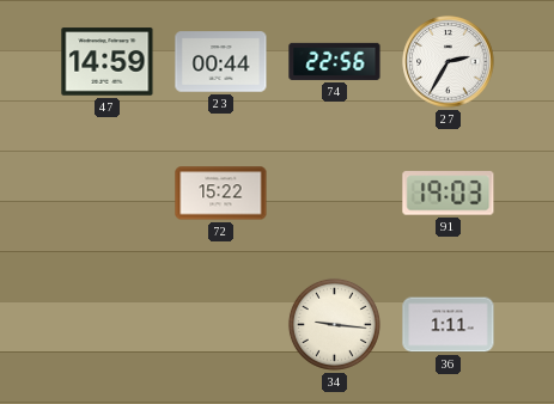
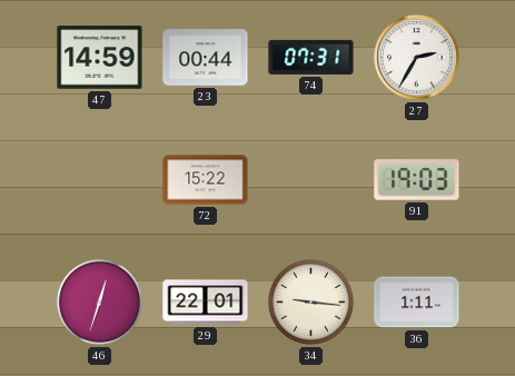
74: 22:56 -> 07:31 (311, 57)
46: none -> 12:33 (99, 301)
29: none -> 22:01 (206, 303)
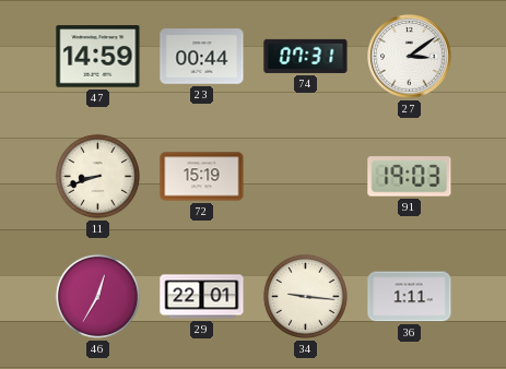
27: 2:35 -> 3:09 (410, 57)
11: none -> 8:42 (97, 176)
72: 15:22 -> 15:19 (202, 177)
46: 12:33 -> 12:35 (97, 296)
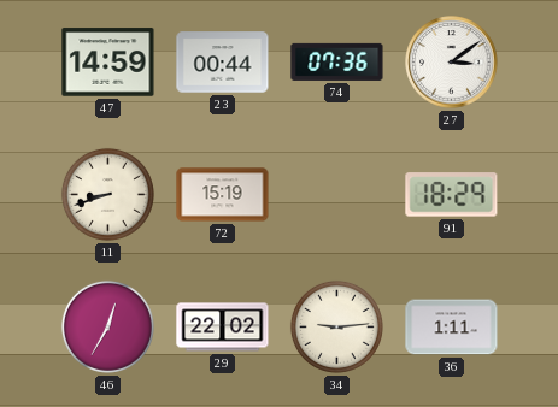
74: 07:31 -> 07:36 (337, 61)
91: 19:03 -> 18:29 (452, 195)
29: 22:01 -> 22:02 (223, 328)
34: 9:16 -> 9:14 (336, 326)
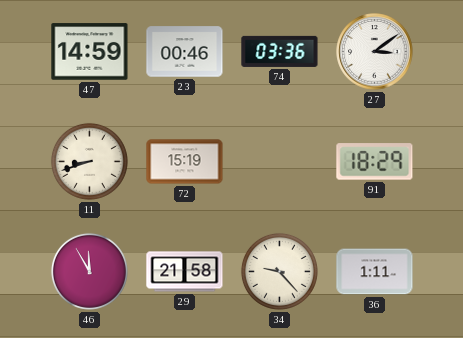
23: 00:44 -> 00:46 (185, 52)
74: 07:36 -> 03:36 (280, 51)
46: 12:35 -> 11:55 (89, 271)
29: 22:02 -> 21:58 (185, 272)
34: 9:14 -> 9:23 (279, 271)
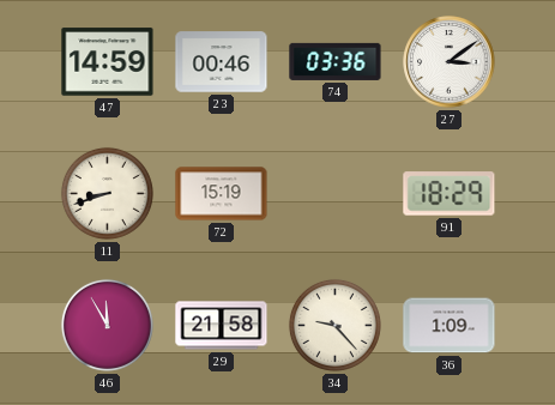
36: 1:11 -> 1:09 (450, 326)
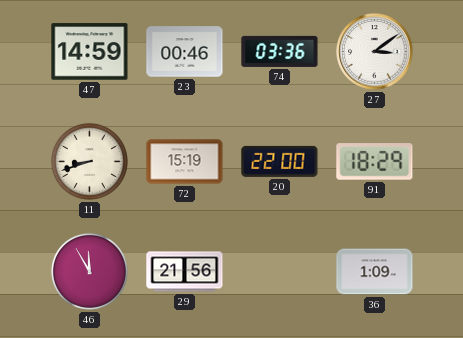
20: none -> 22:00 (280, 161)
29: 21:58 -> 21:56 (185, 272)
34: 9:23 -> none (334, 325)
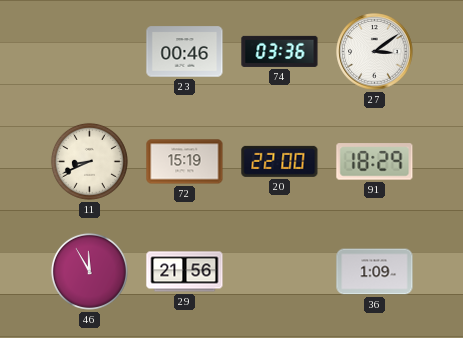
47: 14:59 -> none (90, 52)
11: 8:42 -> 8:41 (89, 161)
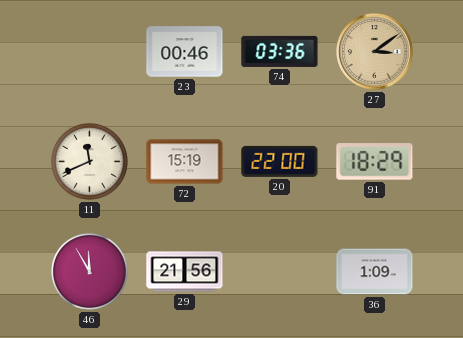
27 dial: white -> champagne (375, 52)
11: 8:41 -> 11:41 (89, 161)
